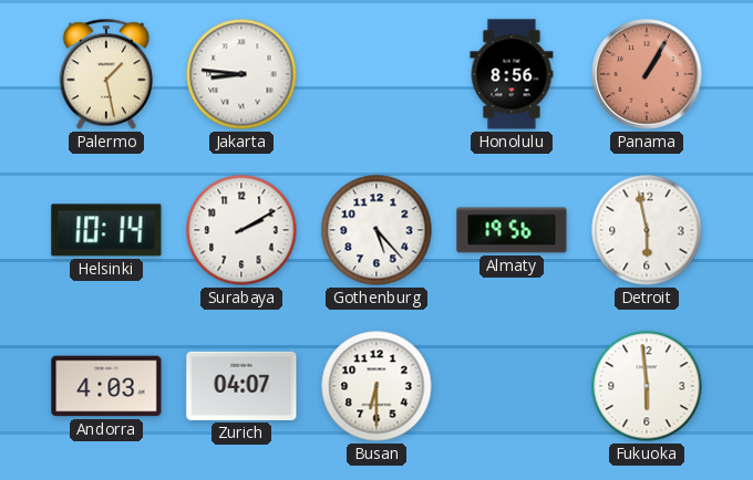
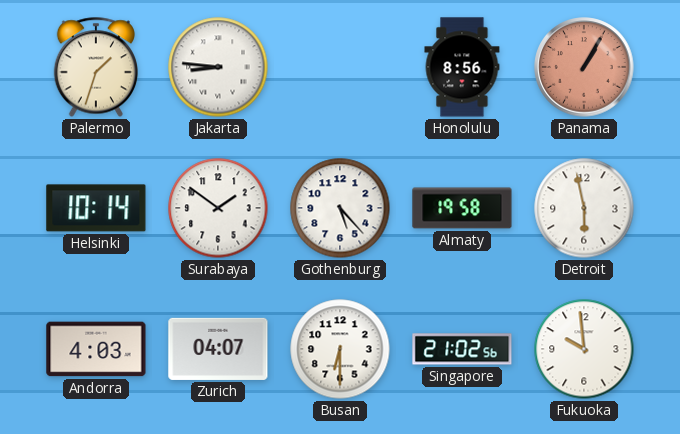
Palermo: 1:28 -> 1:33 (95, 67)
Surabaya: 2:10 -> 1:51 (218, 208)
Almaty: 19:56 -> 19:58 (462, 208)
Singapore: none -> 21:02 (462, 349)
Fukuoka: 5:59 -> 9:59 (584, 349)
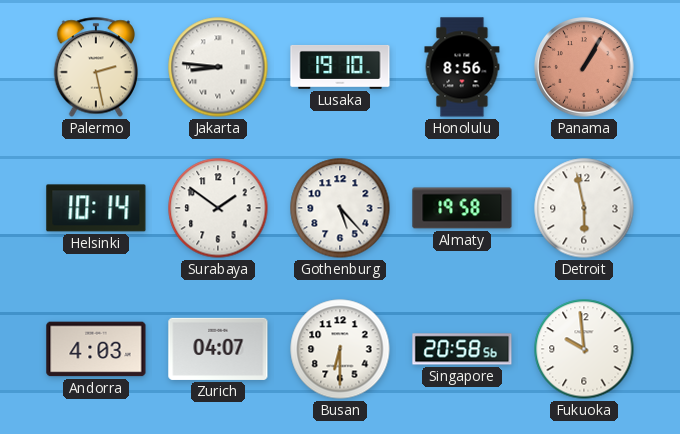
Palermo: 1:33 -> 2:28 (95, 67)
Lusaka: none -> 19:10 (340, 67)
Singapore: 21:02 -> 20:58 (462, 349)
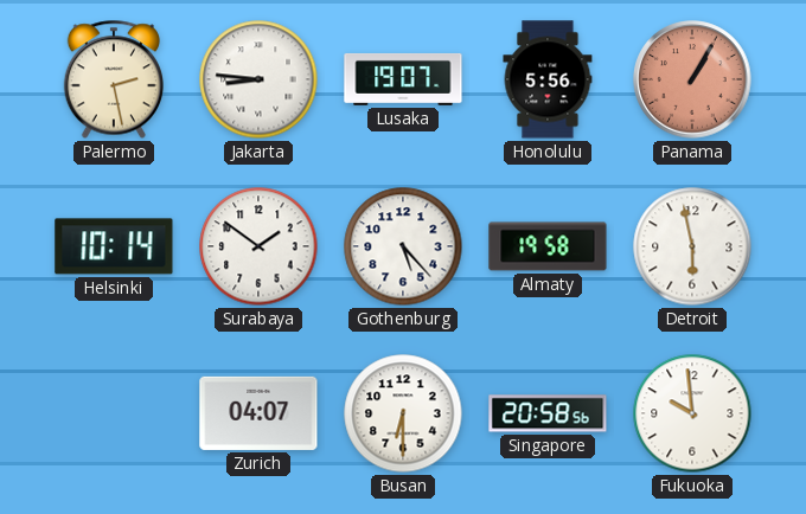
Lusaka: 19:10 -> 19:07 (403, 79)
Honolulu: 8:56 -> 5:56 (548, 79)
Andorra: 4:03 -> none (96, 349)
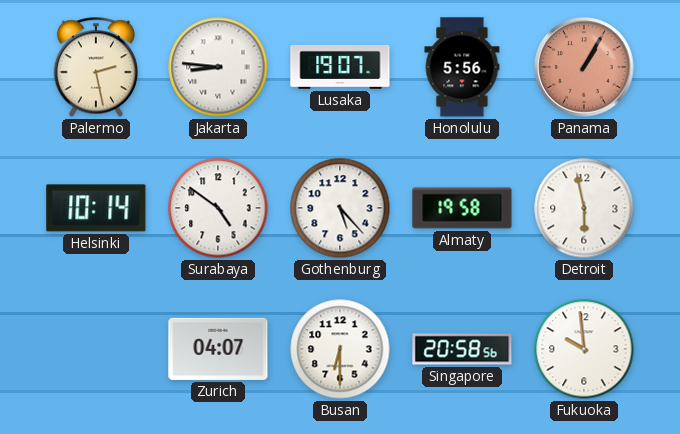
Surabaya: 1:51 -> 4:51 (218, 208)
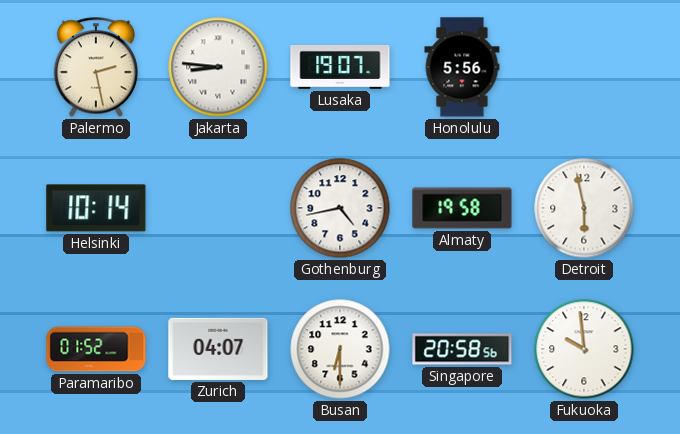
Panama: 1:05 -> none (584, 67)
Surabaya: 4:51 -> none (218, 208)
Gothenburg: 5:23 -> 4:43 (340, 208)
Paramaribo: none -> 01:52 (96, 349)
